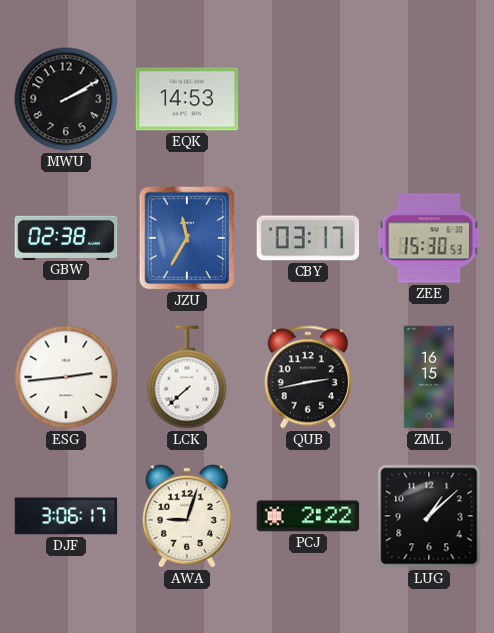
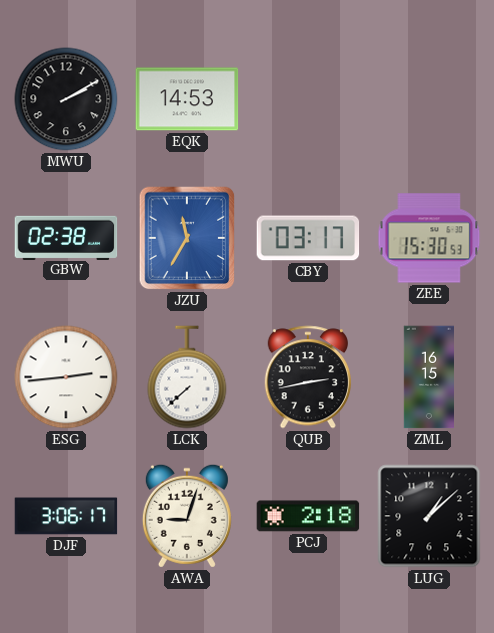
PCJ: 2:22 -> 2:18 (308, 516)
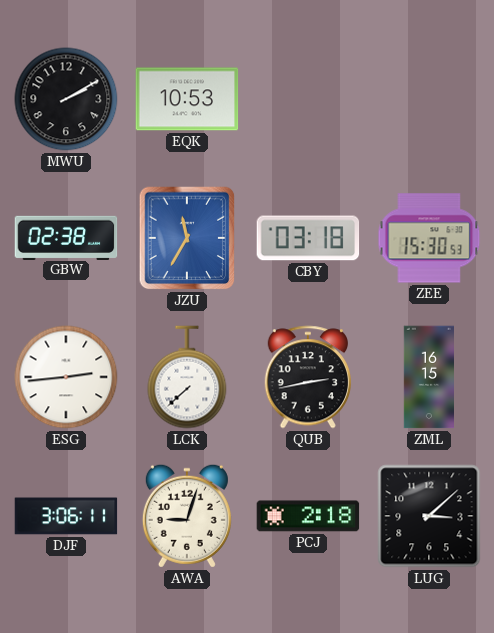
EQK: 14:53 -> 10:53 (187, 99)
CBY: 03:17 -> 03:18 (308, 238)
DJF: 3:06:17 -> 3:06:11 (66, 516)
LUG: 1:08 -> 3:08 (429, 516)
